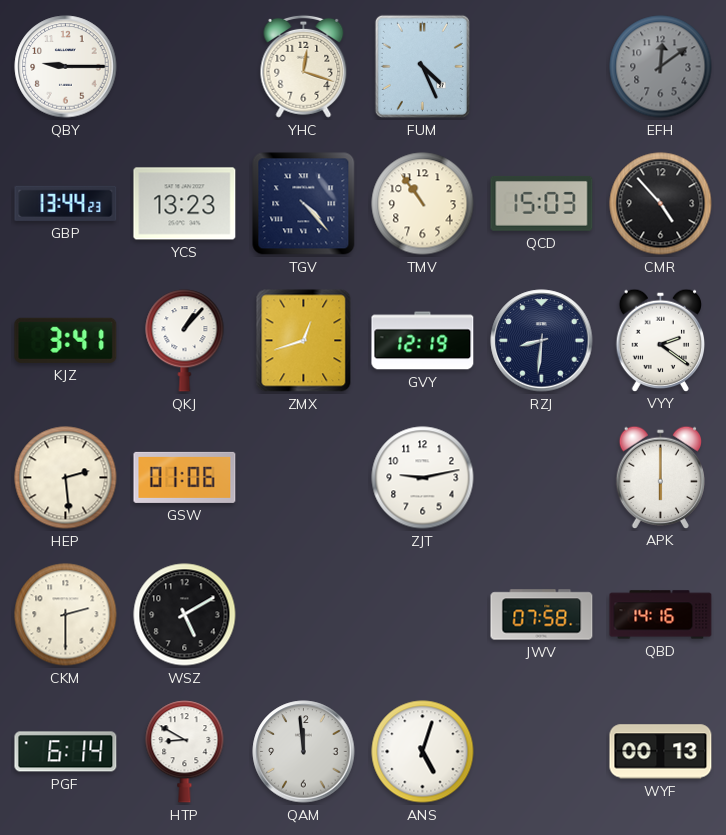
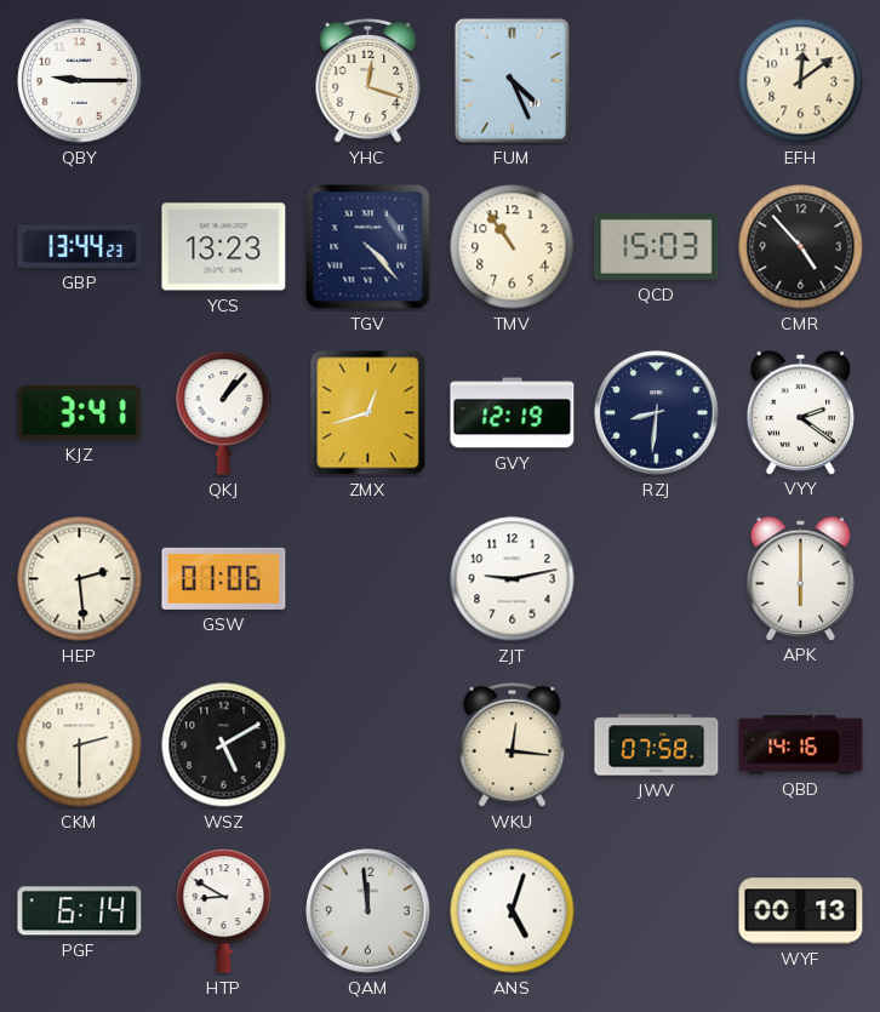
EFH dial: grey -> cream (801, 81)
WKU: none -> 12:16 (513, 744)
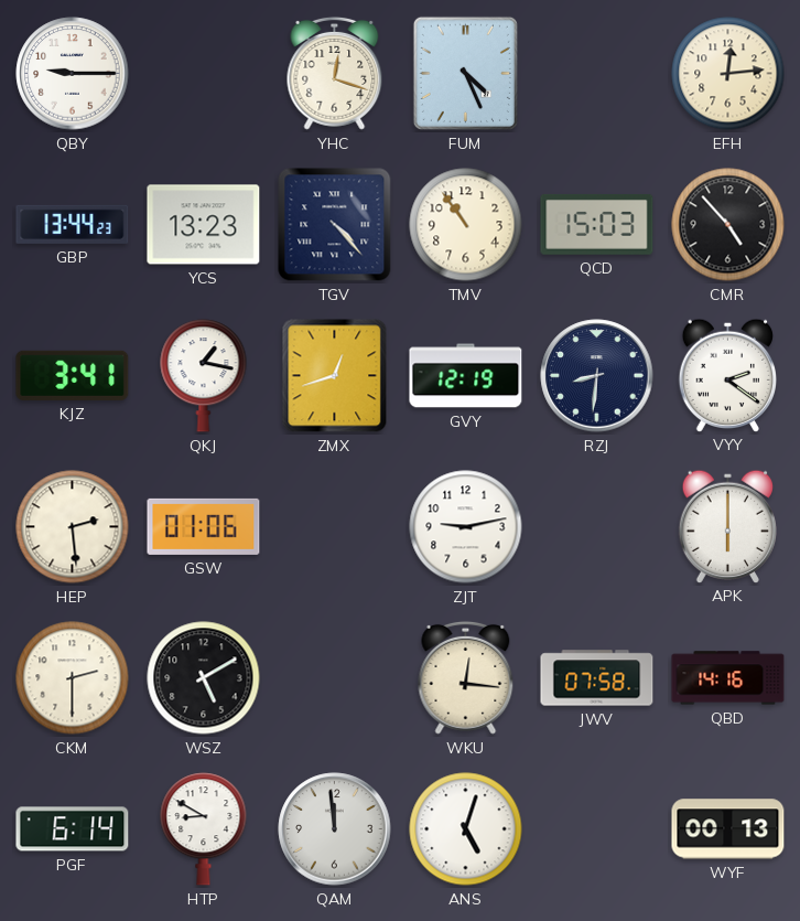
EFH: 12:09 -> 12:14 (728, 74)
QKJ: 1:07 -> 1:17 (204, 376)
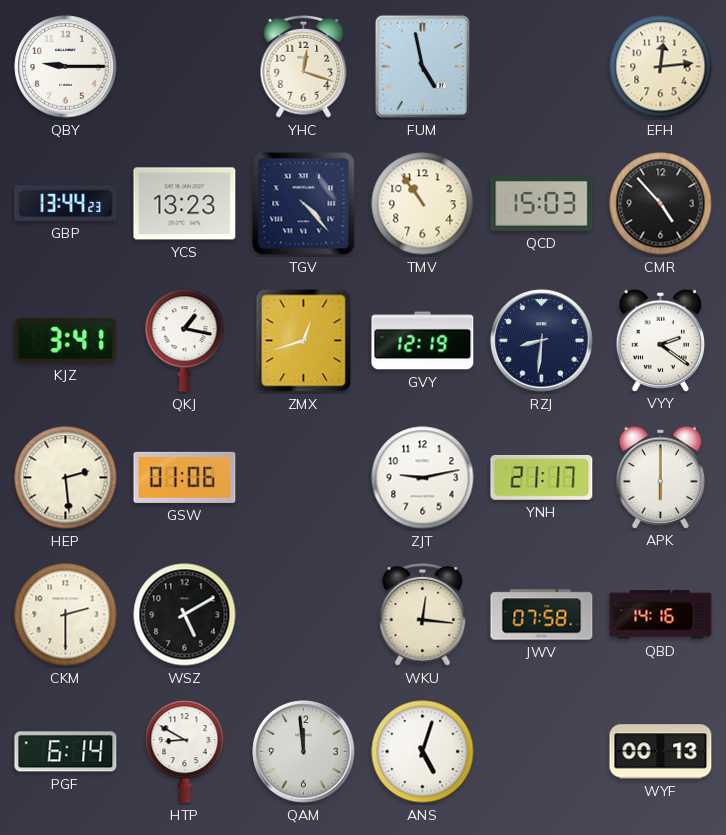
FUM: 4:26 -> 4:58 (422, 66)
YNH: none -> 21:17 (542, 477)
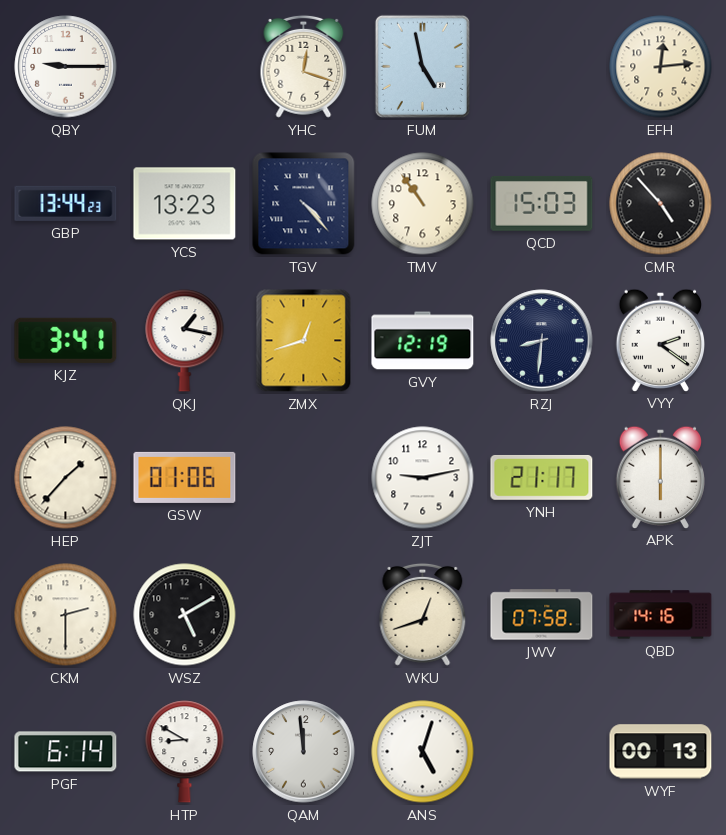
HEP: 2:29 -> 1:37 (66, 478)
WKU: 12:16 -> 12:42 (423, 614)
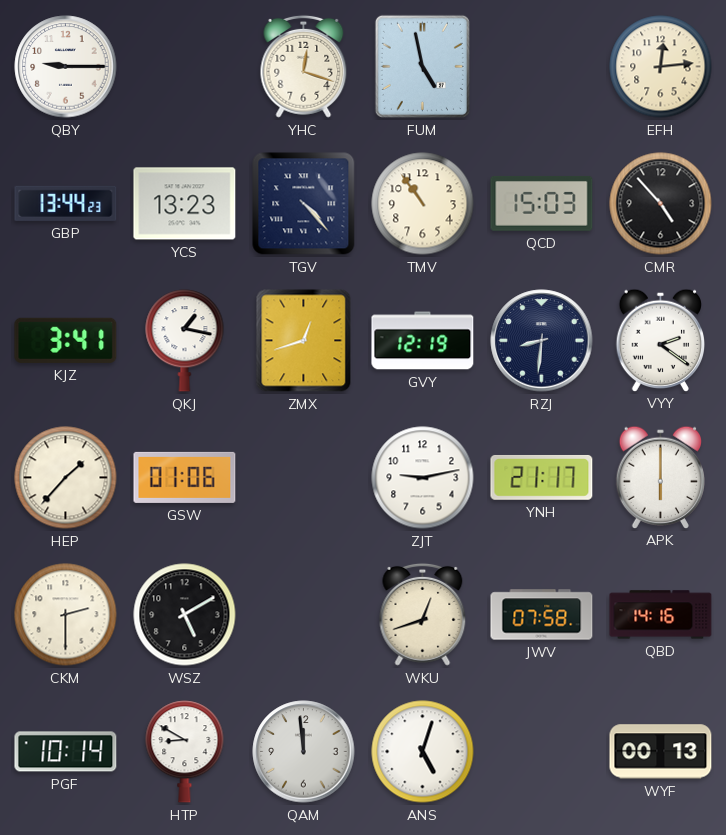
PGF: 6:14 -> 10:14 (66, 752)
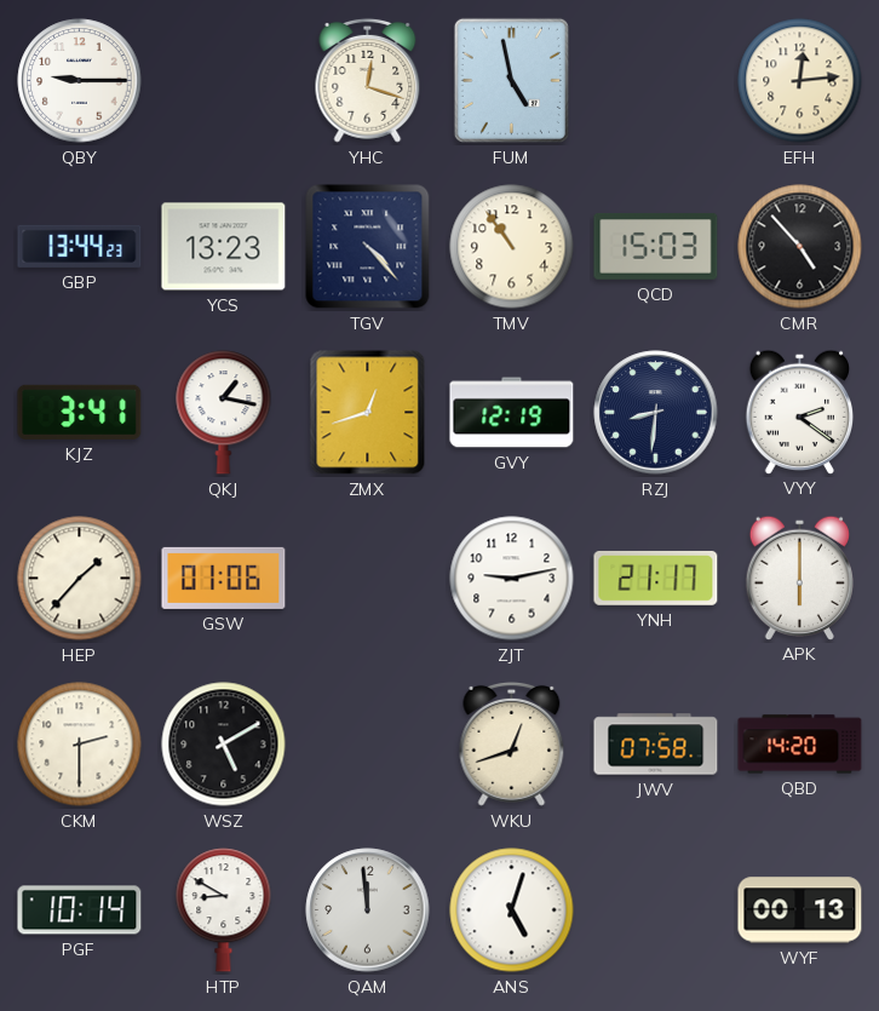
QBD: 14:16 -> 14:20 (800, 745)
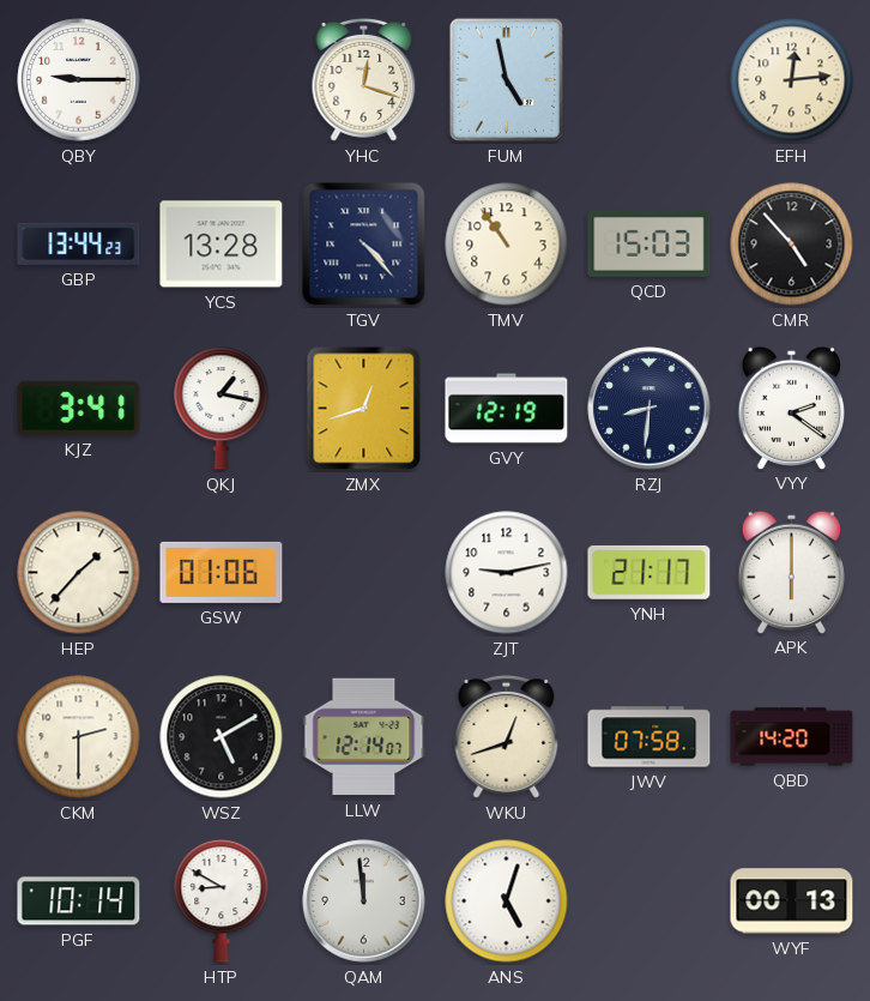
YCS: 13:23 -> 13:28 (222, 245)
LLW: none -> 12:14 (364, 737)
